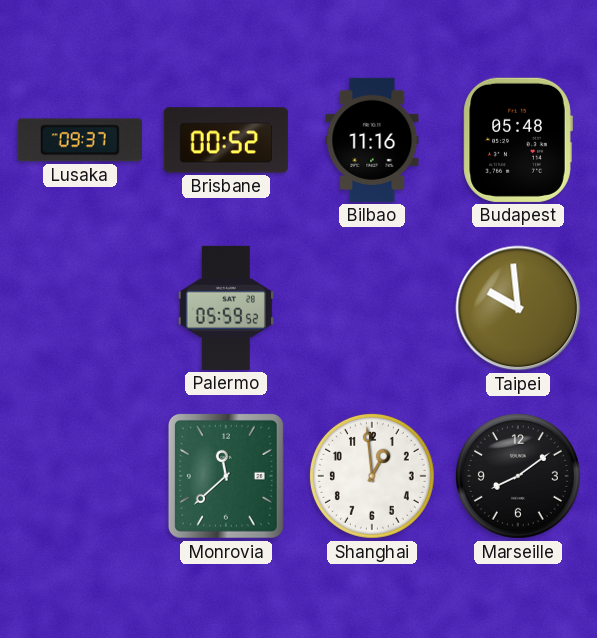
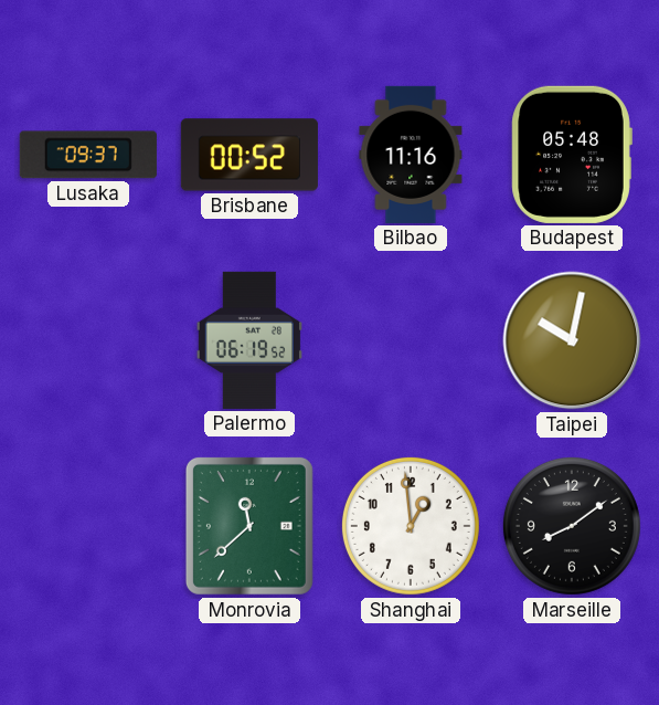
Palermo: 05:59 -> 06:19 (249, 340)
Taipei: 9:59 -> 10:02 (572, 340)
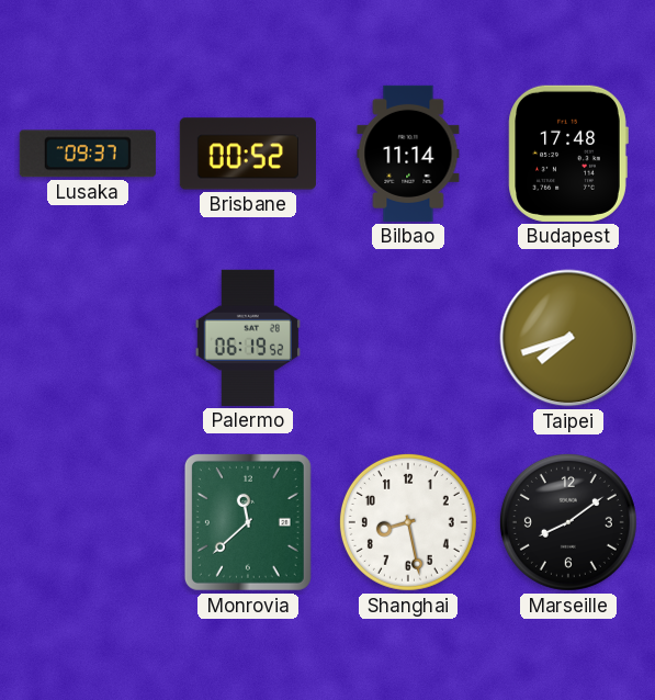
Bilbao: 11:16 -> 11:14 (408, 154)
Budapest: 05:48 -> 17:48 (568, 154)
Taipei: 10:02 -> 7:42 (568, 338)
Shanghai: 12:59 -> 8:28 (408, 522)
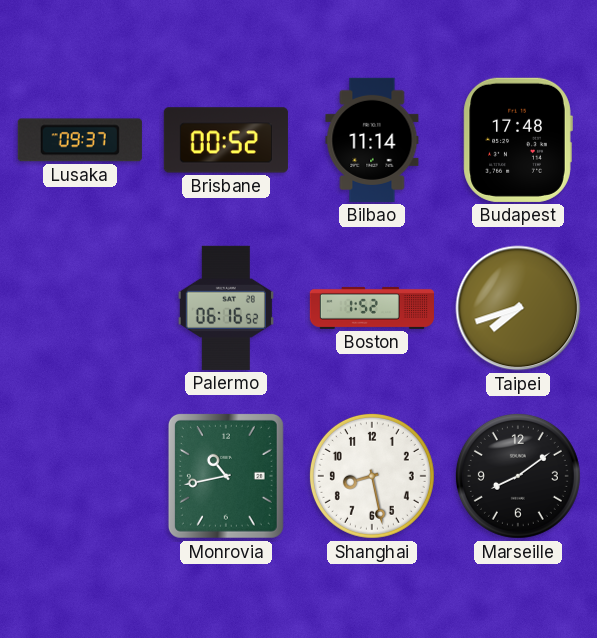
Palermo: 06:19 -> 06:16 (226, 308)
Boston: none -> 1:52 (372, 308)
Monrovia: 11:38 -> 10:43 (226, 476)
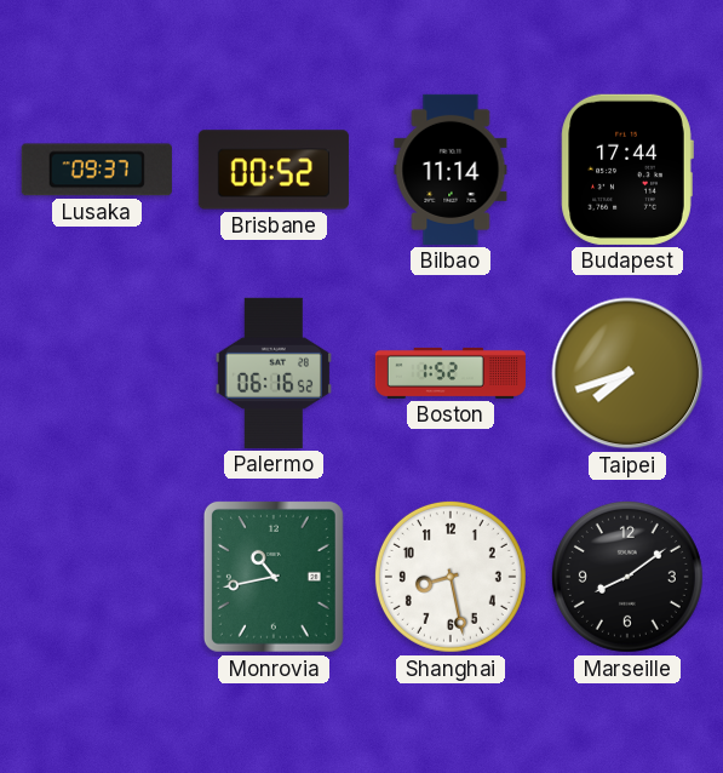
Budapest: 17:48 -> 17:44 (627, 170)
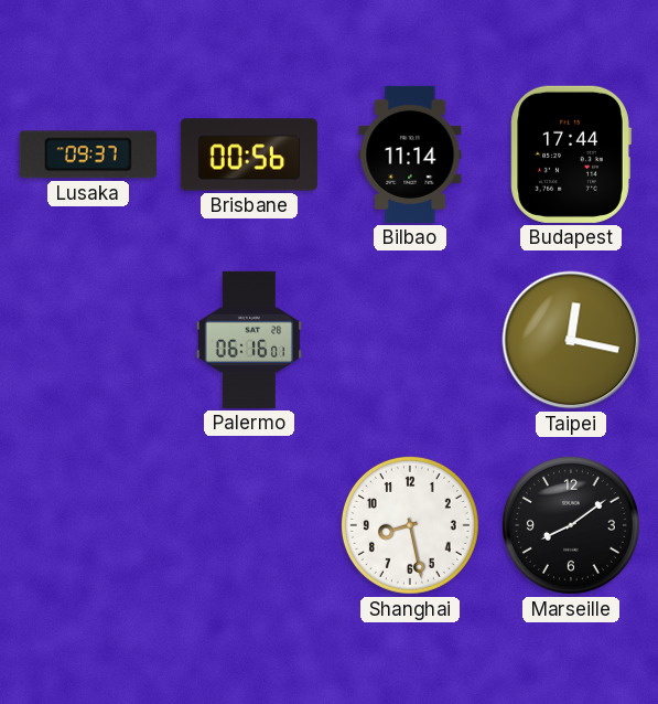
Brisbane: 00:52 -> 00:56 (249, 154)
Palermo: 06:16:52 -> 06:16:01 (249, 340)
Boston: 1:52 -> none (451, 373)
Taipei: 7:42 -> 12:17 (571, 340)
Monrovia: 10:43 -> none (274, 577)
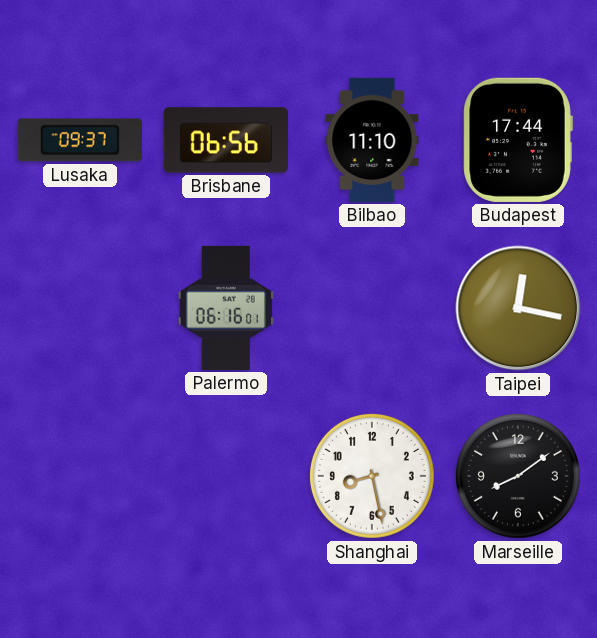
Brisbane: 00:56 -> 06:56 (226, 140)
Bilbao: 11:14 -> 11:10 (372, 140)
